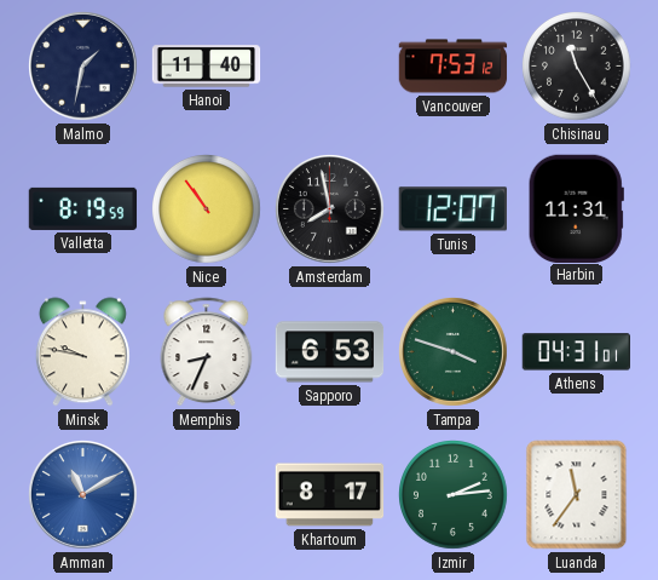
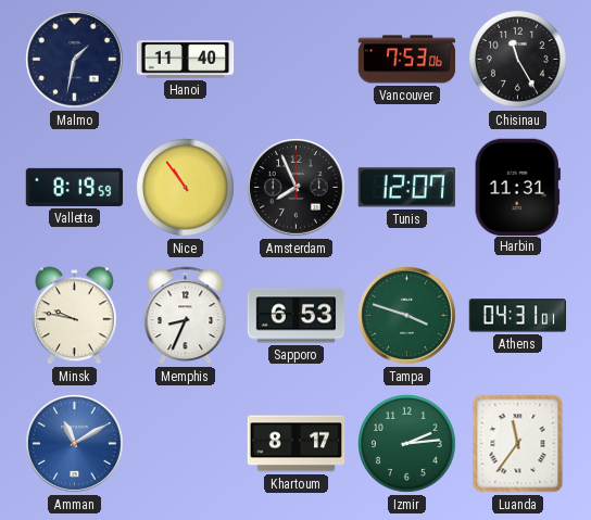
Vancouver: 7:53:12 -> 7:53:06 (407, 60)
Amsterdam: 7:58 -> 7:56 (297, 188)
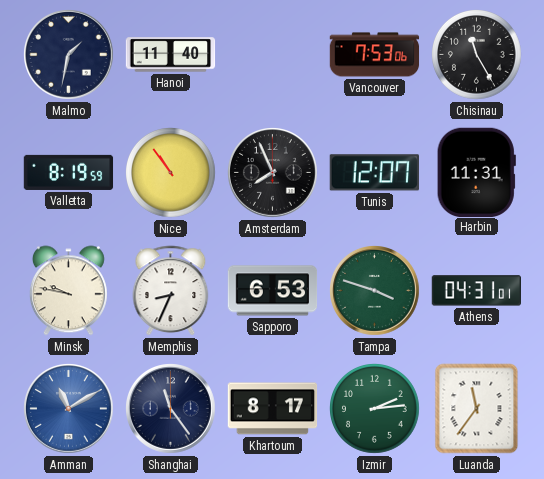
Shanghai: none -> 11:24 (171, 409)
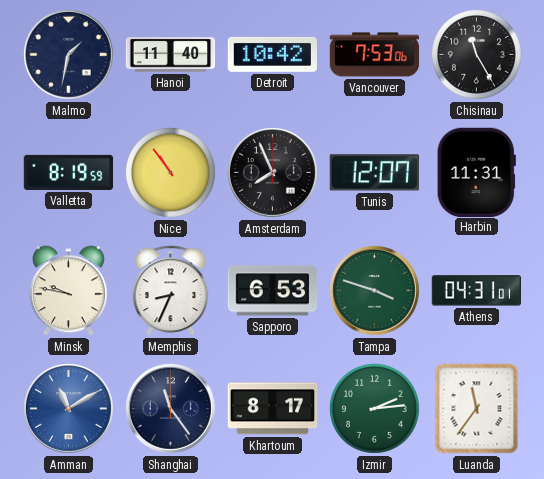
Detroit: none -> 10:42 (272, 54)
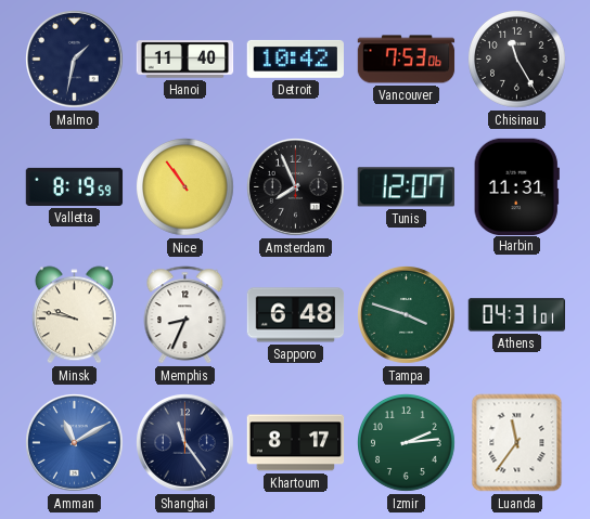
Sapporo: 6:53 -> 6:48 (296, 315)
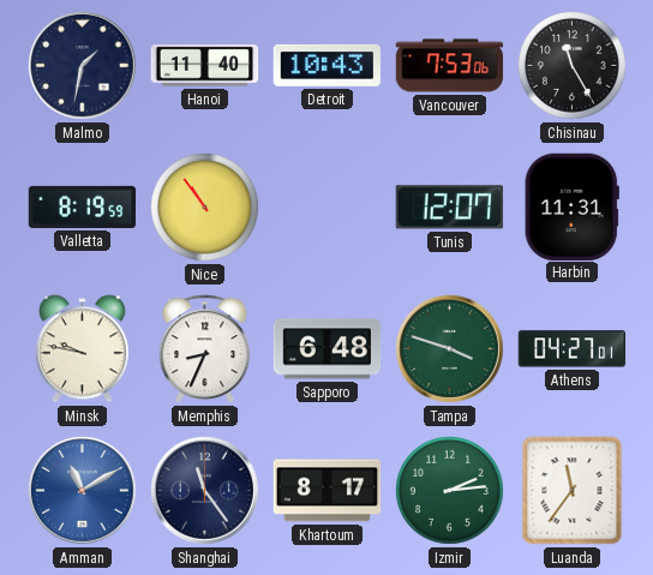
Detroit: 10:42 -> 10:43 (326, 65)
Amsterdam: 7:56 -> none (296, 187)
Athens: 04:31 -> 04:27 (571, 349)
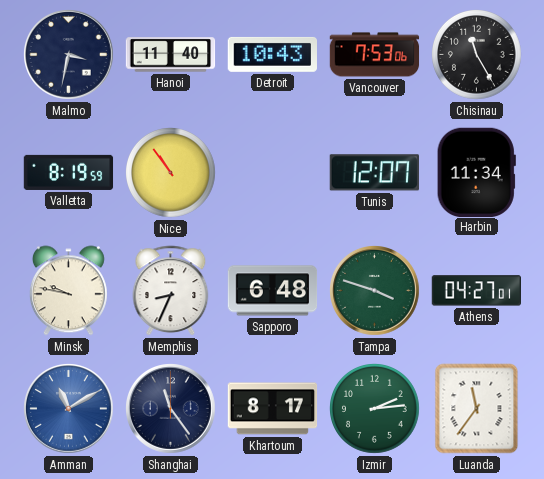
Malmo: 1:32 -> 3:32 (69, 55)
Harbin: 11:31 -> 11:34 (476, 172)
